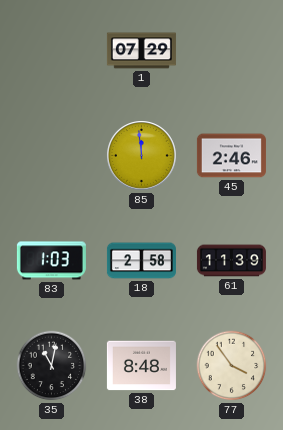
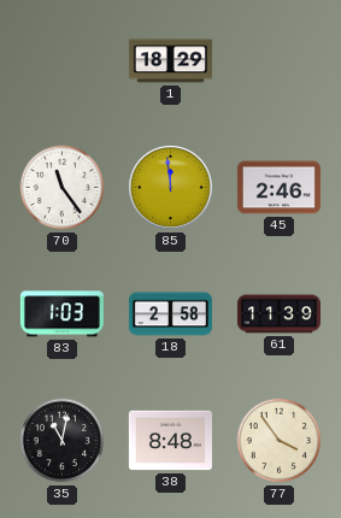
1: 07:29 -> 18:29 (170, 61)
70: none -> 11:24 (63, 188)
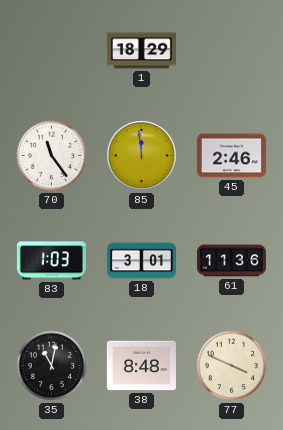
18: 2:58 -> 3:01 (141, 261)
61: 11:39 -> 11:36 (231, 261)
77: 3:54 -> 3:49 (232, 366)
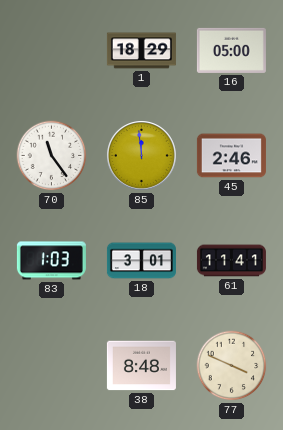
16: none -> 05:00 (231, 50)
61: 11:36 -> 11:41 (231, 261)
35: 11:02 -> none (52, 366)
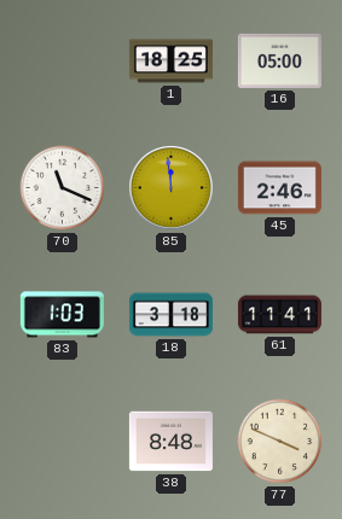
1: 18:29 -> 18:25 (170, 62)
70: 11:24 -> 11:19 (63, 188)
18: 3:01 -> 3:18 (170, 315)
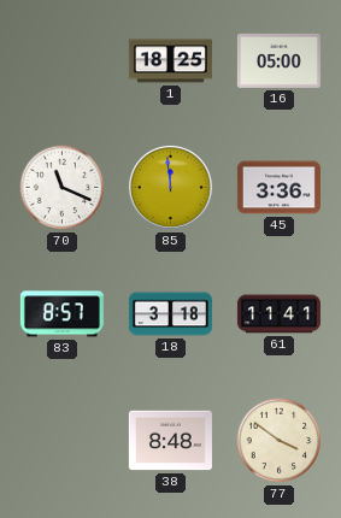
45: 2:46 -> 3:36 (278, 188)
83: 1:03 -> 8:57 (61, 314)
77: 3:49 -> 3:51 (280, 441)
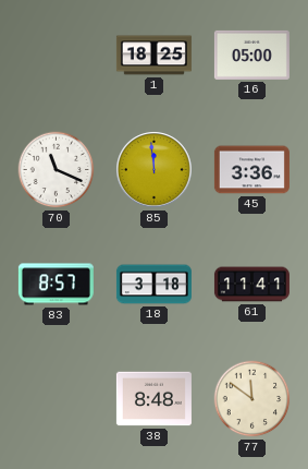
77: 3:51 -> 11:51 (252, 399)
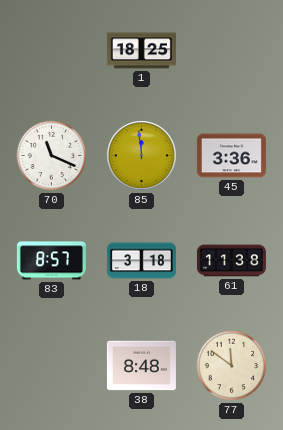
16: 05:00 -> none (251, 55)
61: 11:41 -> 11:38 (231, 261)
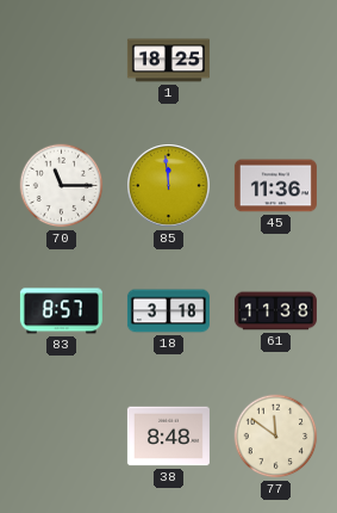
70: 11:19 -> 11:15 (62, 186)
45: 3:36 -> 11:36 (275, 186)
